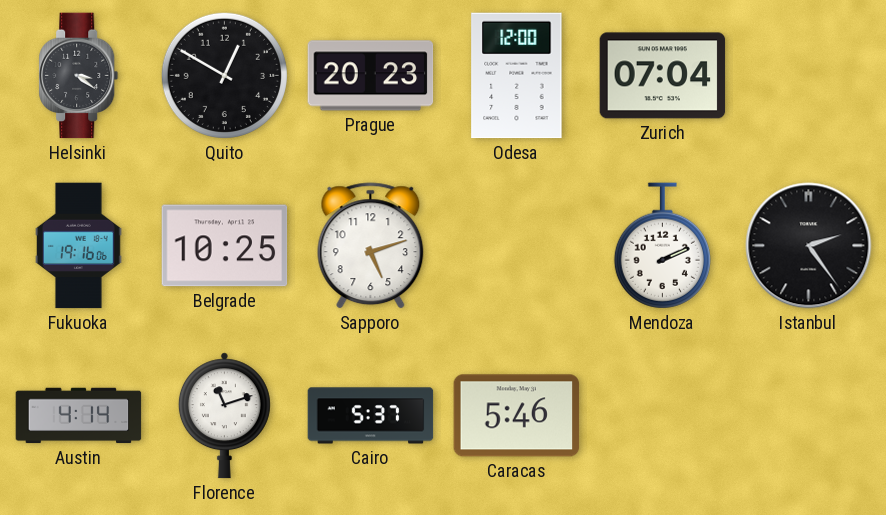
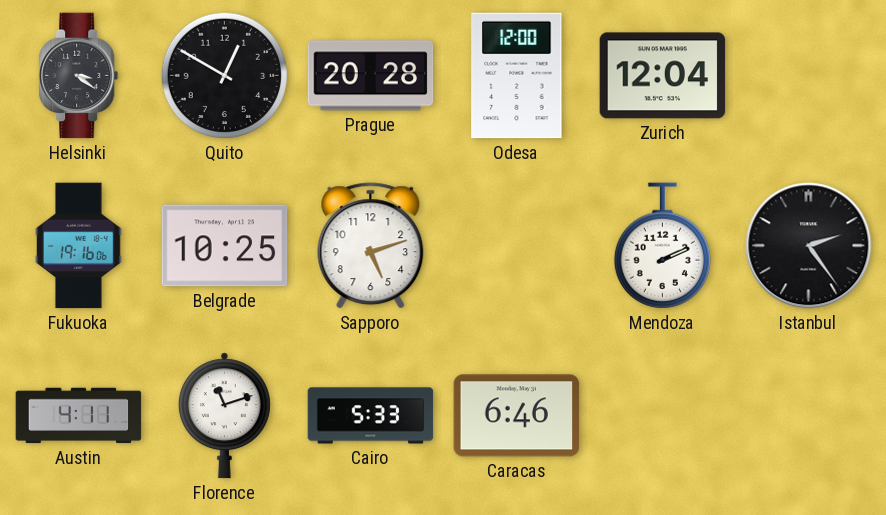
Prague: 20:23 -> 20:28 (371, 76)
Zurich: 07:04 -> 12:04 (663, 76)
Austin: 4:14 -> 4:11 (79, 416)
Cairo: 5:37 -> 5:33 (371, 416)
Caracas: 5:46 -> 6:46 (517, 416)
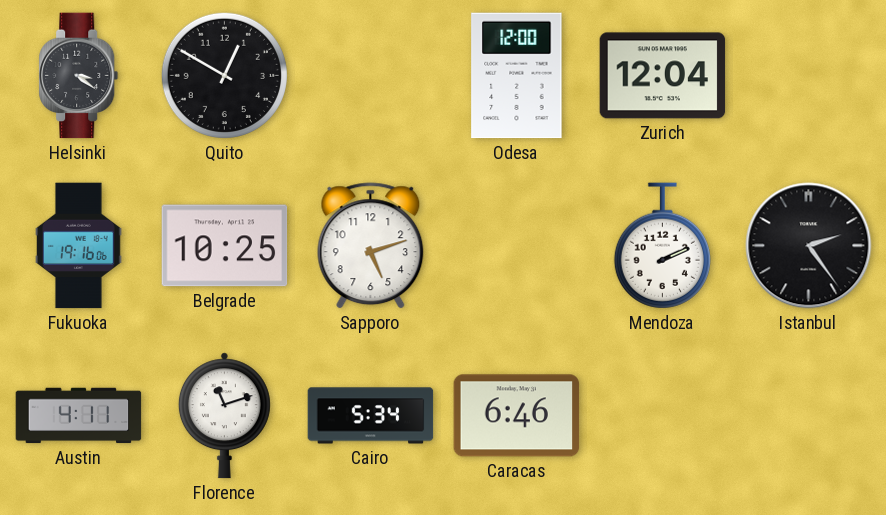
Prague: 20:28 -> none (371, 76)
Cairo: 5:33 -> 5:34 (371, 416)
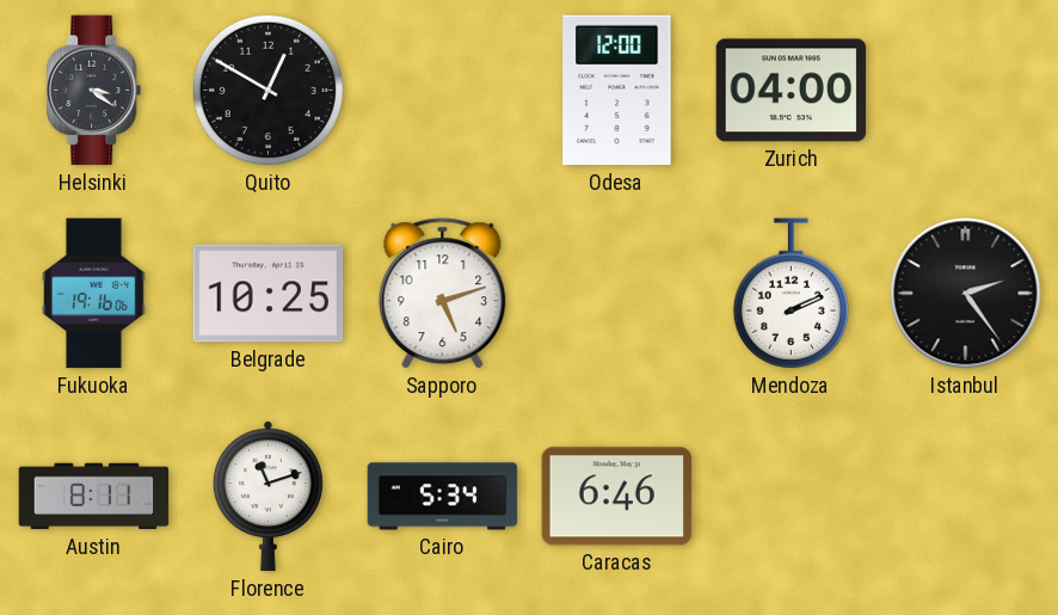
Zurich: 12:04 -> 04:00 (792, 91)
Austin: 4:11 -> 8:11 (94, 497)
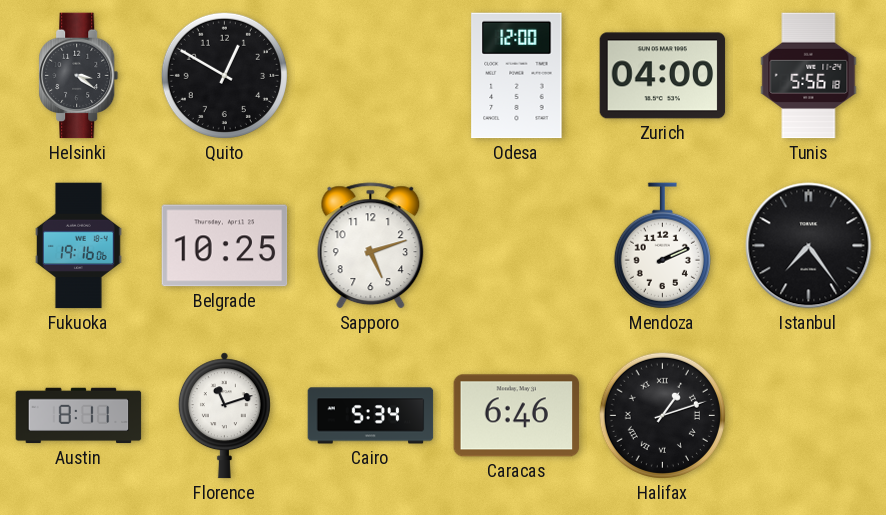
Tunis: none -> 5:56 (809, 76)
Istanbul: 2:24 -> 7:24 (809, 246)
Halifax: none -> 1:12 (662, 415)
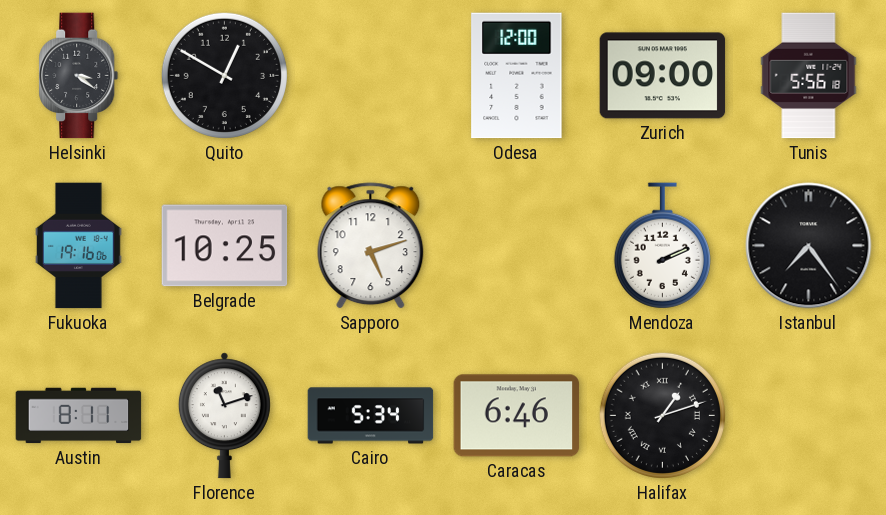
Zurich: 04:00 -> 09:00 (663, 76)
